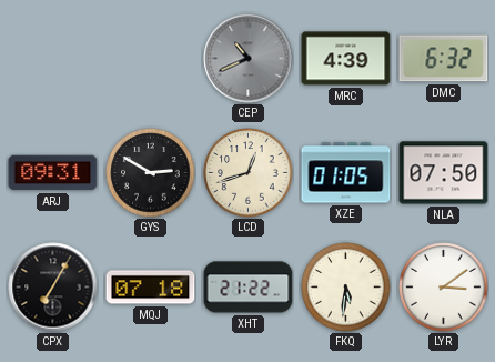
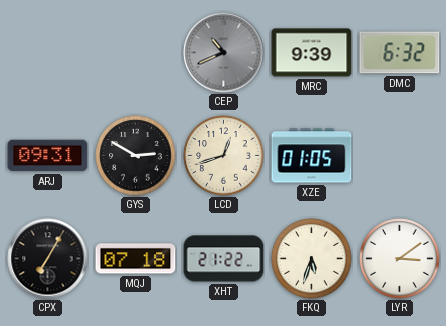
MRC: 4:39 -> 9:39 (312, 53)
NLA: 07:50 -> none (444, 173)
FKQ: 5:31 -> 5:33 (312, 259)
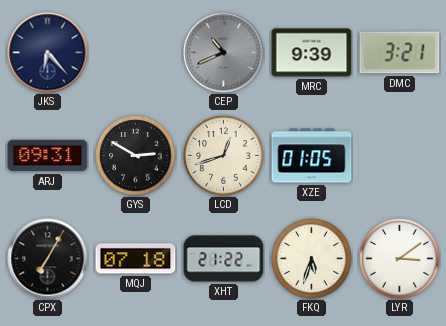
JKS: none -> 6:23 (48, 53)
DMC: 6:32 -> 3:21 (400, 53)
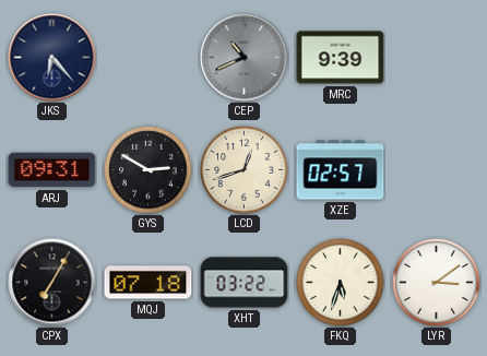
DMC: 3:21 -> none (400, 53)
XZE: 01:05 -> 02:57 (341, 170)
XHT: 21:22 -> 03:22 (245, 283)
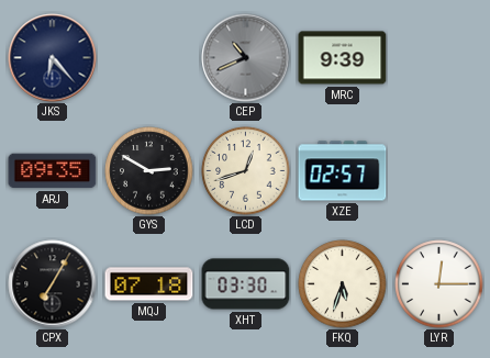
ARJ: 09:31 -> 09:35 (53, 171)
XHT: 03:22 -> 03:30 (246, 284)
LYR: 3:09 -> 12:15 (439, 284)
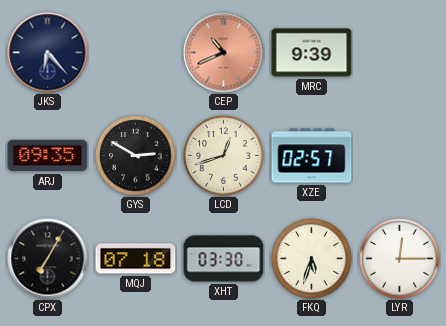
CEP dial: grey -> salmon (224, 53)
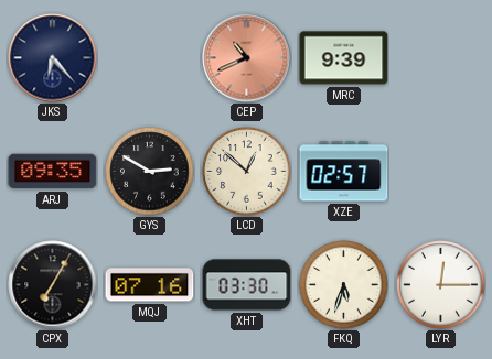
LCD: 12:42 -> 12:52 (247, 172)
MQJ: 07:18 -> 07:16 (150, 285)
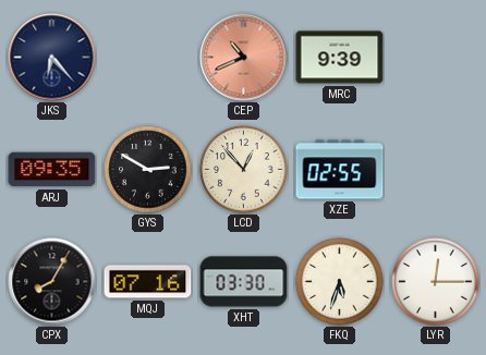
LCD: 12:52 -> 12:53 (244, 170)
XZE: 02:57 -> 02:55 (340, 170)
CPX: 7:05 -> 8:05 (52, 282)
